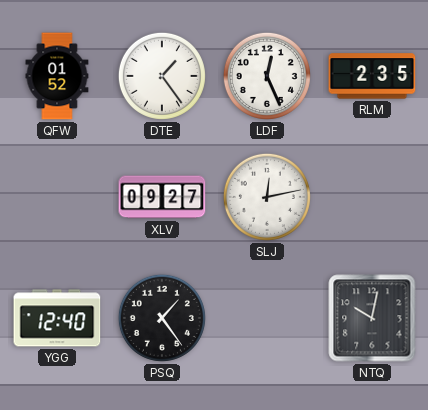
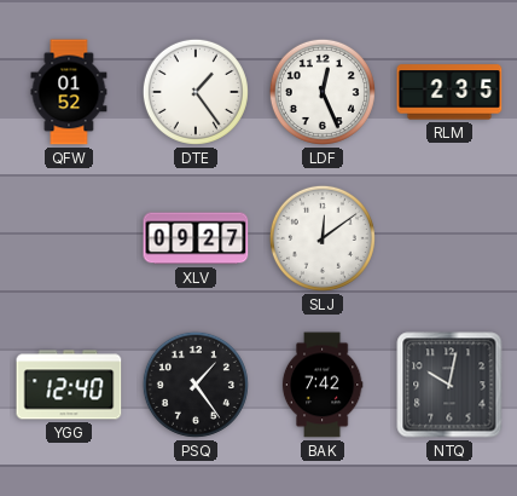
SLJ: 12:13 -> 12:09 (323, 238)
BAK: none -> 7:42 (323, 385)
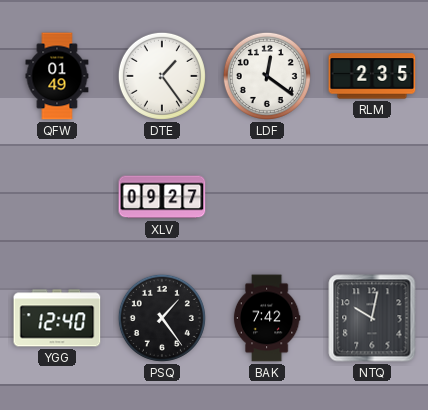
QFW: 01:52 -> 01:49 (57, 76)
LDF: 12:26 -> 12:21 (267, 76)
SLJ: 12:09 -> none (323, 238)
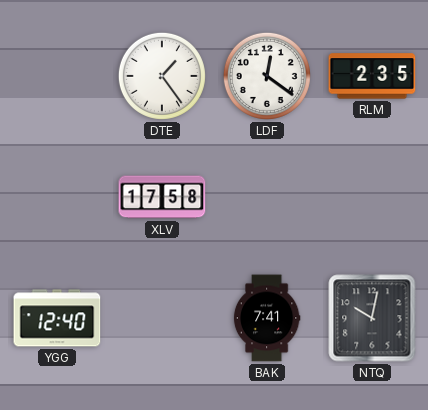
QFW: 01:49 -> none (57, 76)
XLV: 09:27 -> 17:58 (162, 197)
PSQ: 1:24 -> none (162, 318)
BAK: 7:42 -> 7:41 (267, 318)
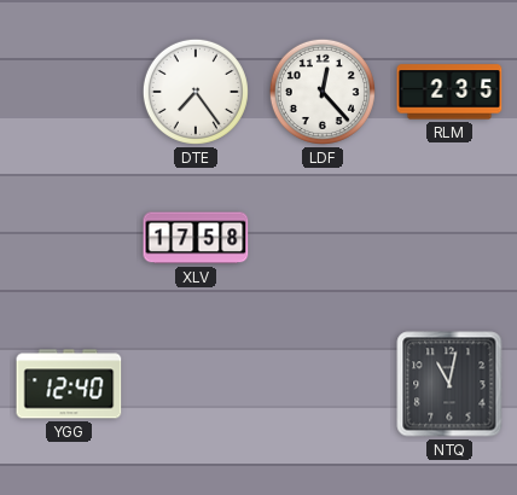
DTE: 1:24 -> 7:24 (196, 92)
LDF: 12:21 -> 12:23 (323, 92)
BAK: 7:41 -> none (267, 318)
NTQ: 10:02 -> 11:02 (449, 384)
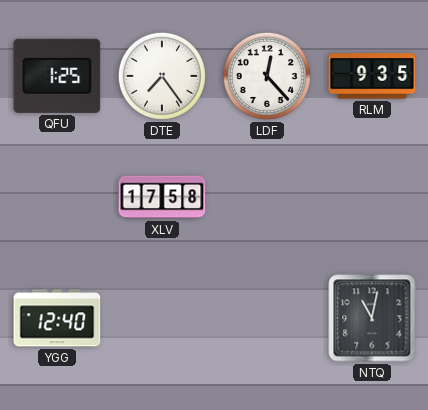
QFU: none -> 1:25 (57, 76)
RLM: 2:35 -> 9:35 (372, 76)
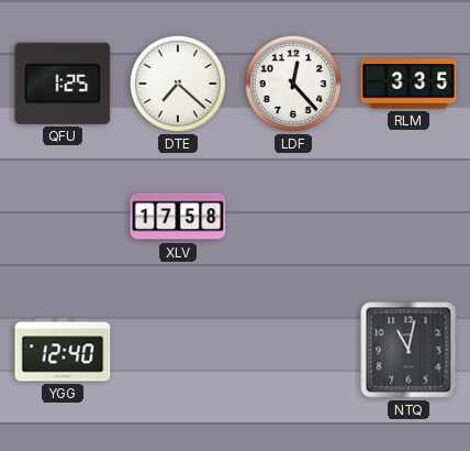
DTE: 7:24 -> 7:22 (178, 84)
RLM: 9:35 -> 3:35 (409, 84)
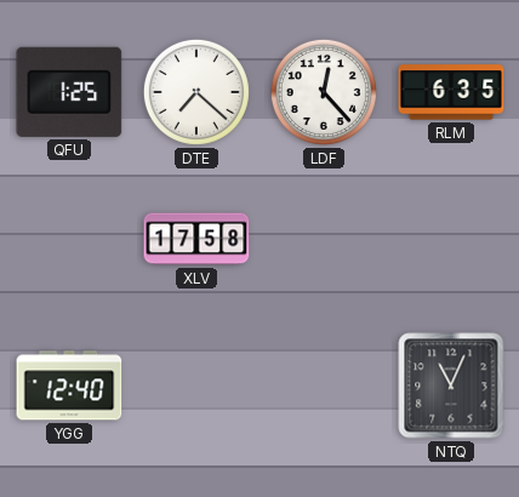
RLM: 3:35 -> 6:35 (451, 92)
NTQ: 11:02 -> 11:04 (451, 385)
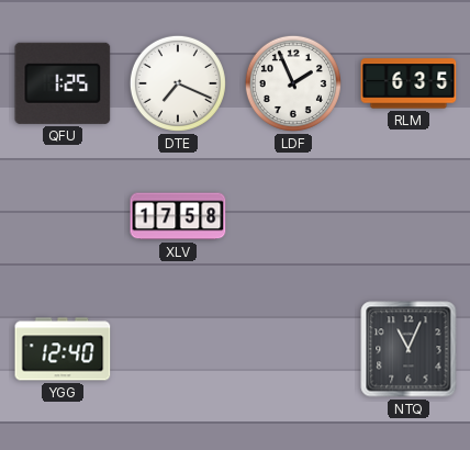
DTE: 7:22 -> 7:19 (178, 83)
LDF: 12:23 -> 1:56 (293, 83)
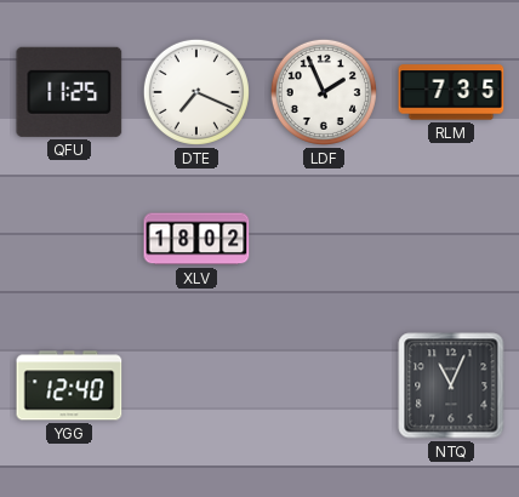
QFU: 1:25 -> 11:25 (69, 92)
RLM: 6:35 -> 7:35 (451, 92)
XLV: 17:58 -> 18:02 (196, 239)
